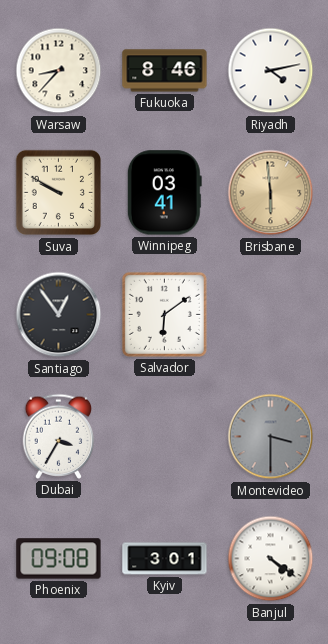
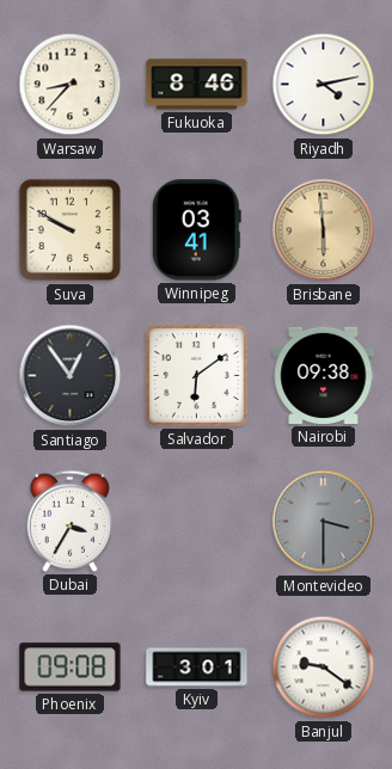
Nairobi: none -> 09:38 (324, 375)
Banjul: 4:21 -> 9:21 (324, 668)
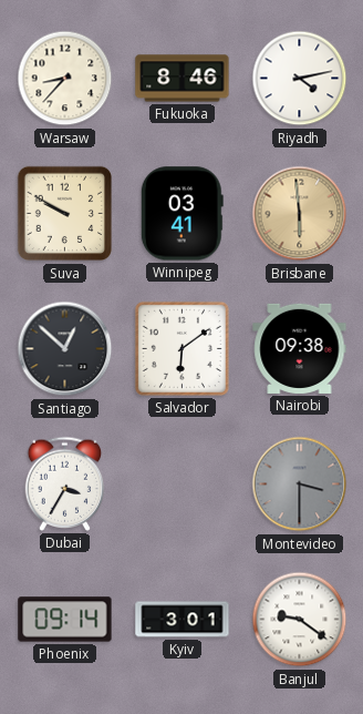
Santiago: 12:54 -> 12:52 (65, 349)
Phoenix: 09:08 -> 09:14 (65, 620)
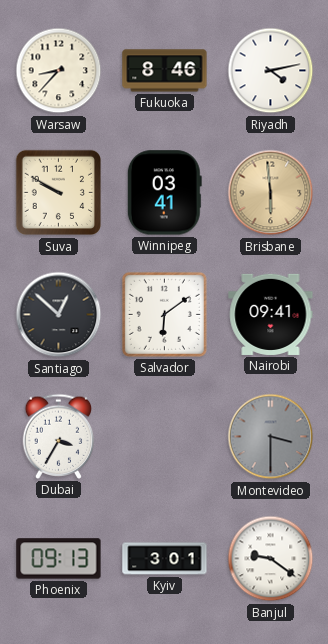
Nairobi: 09:38 -> 09:41 (271, 314)
Phoenix: 09:14 -> 09:13 (59, 559)
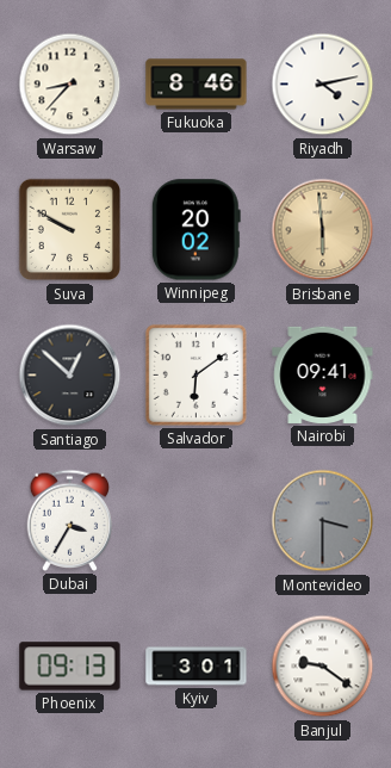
Winnipeg: 03:41 -> 20:02 (195, 230)
